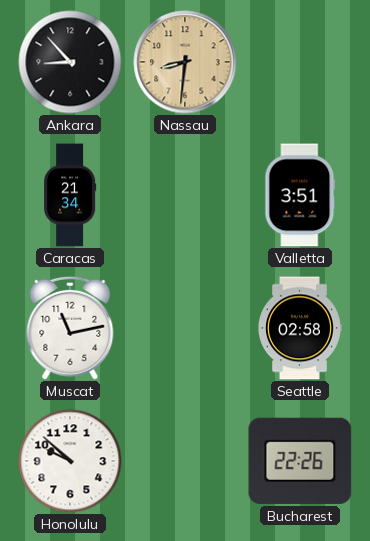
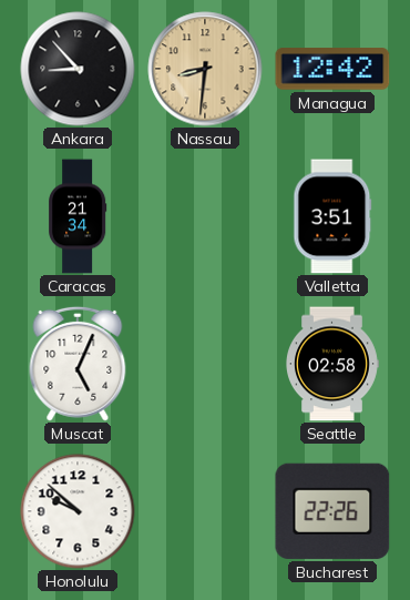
Managua: none -> 12:42 (332, 69)
Muscat: 11:13 -> 5:04 (78, 364)
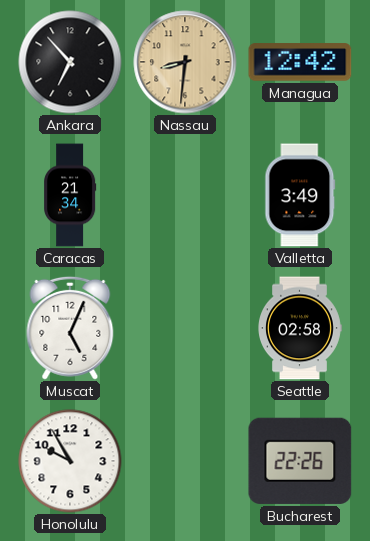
Ankara: 8:53 -> 6:53 (70, 62)
Valletta: 3:51 -> 3:49 (300, 195)
Honolulu: 9:52 -> 9:55 (70, 461)
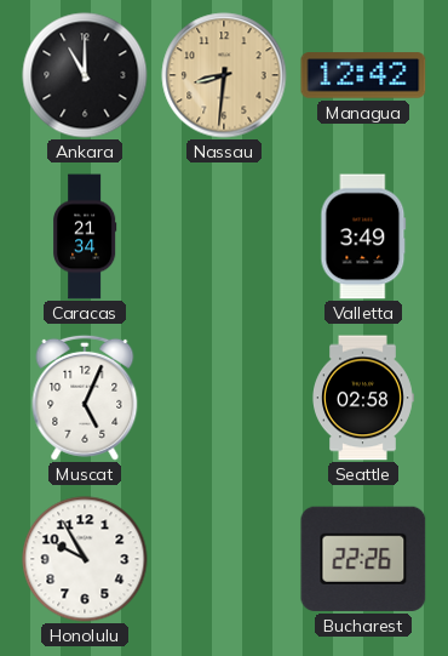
Ankara: 6:53 -> 11:00 (85, 75)
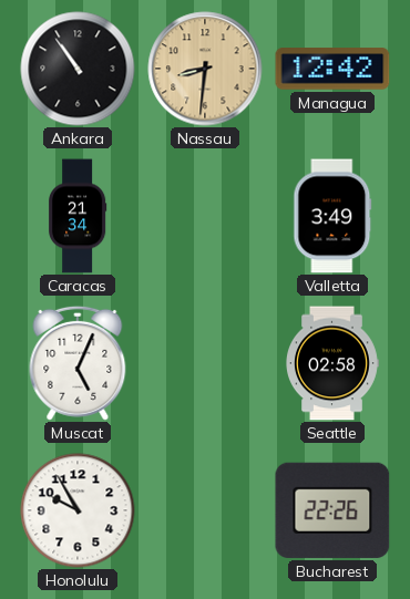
Ankara: 11:00 -> 10:54 (78, 69)
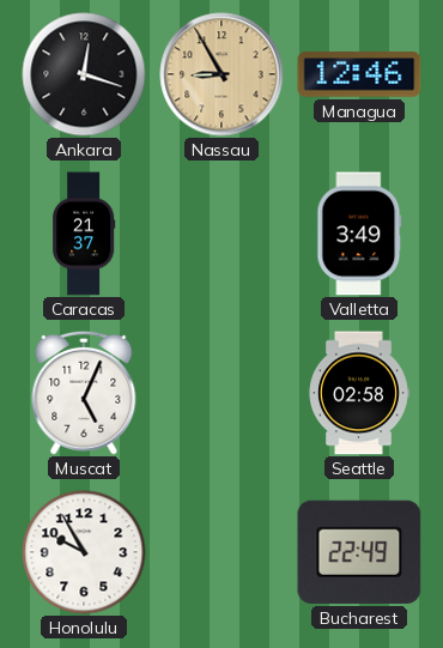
Ankara: 10:54 -> 12:18 (84, 74)
Nassau: 8:31 -> 8:55 (221, 74)
Managua: 12:42 -> 12:46 (359, 74)
Caracas: 21:34 -> 21:37 (85, 234)
Bucharest: 22:26 -> 22:49 (359, 552)
